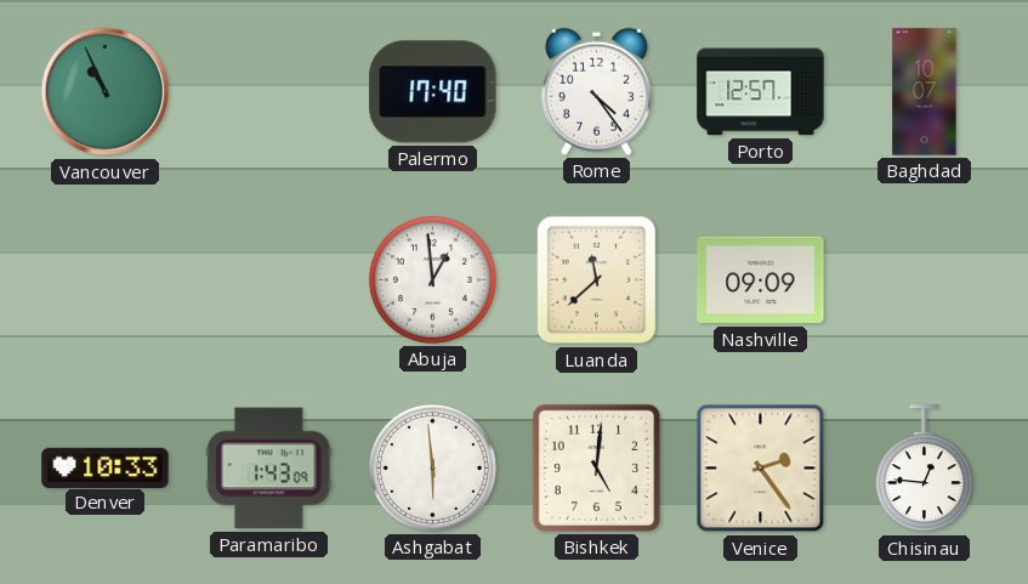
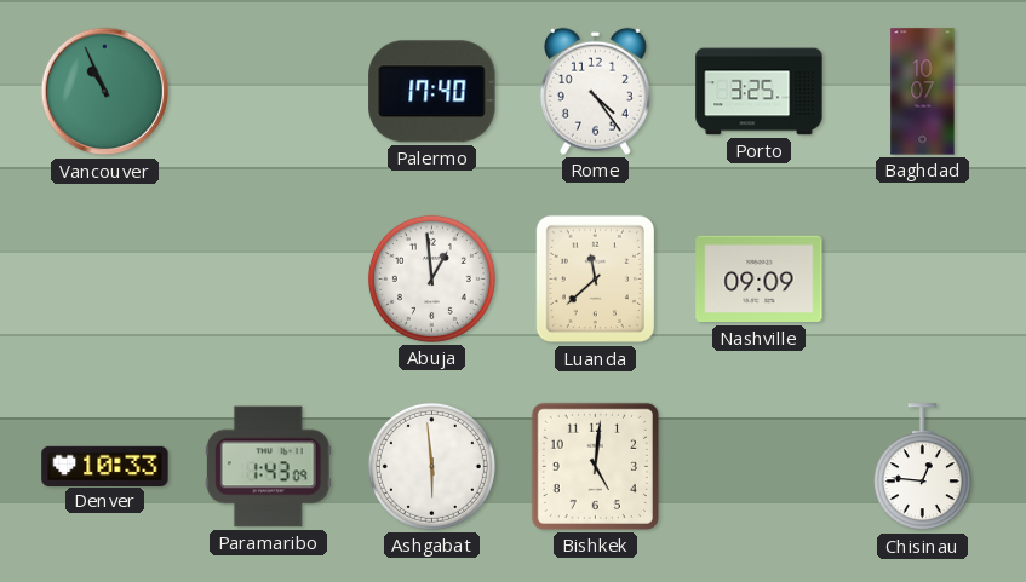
Porto: 12:57 -> 3:25 (760, 92)
Venice: 2:24 -> none (761, 469)
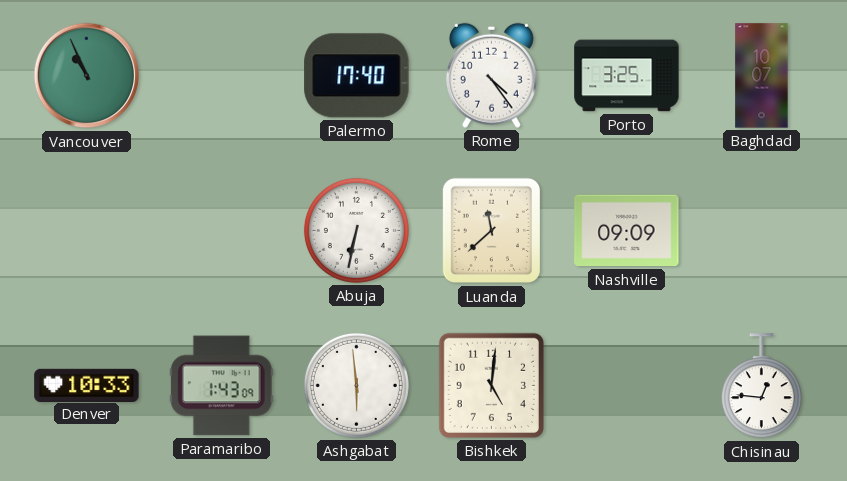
Abuja: 12:59 -> 6:32 (356, 230)
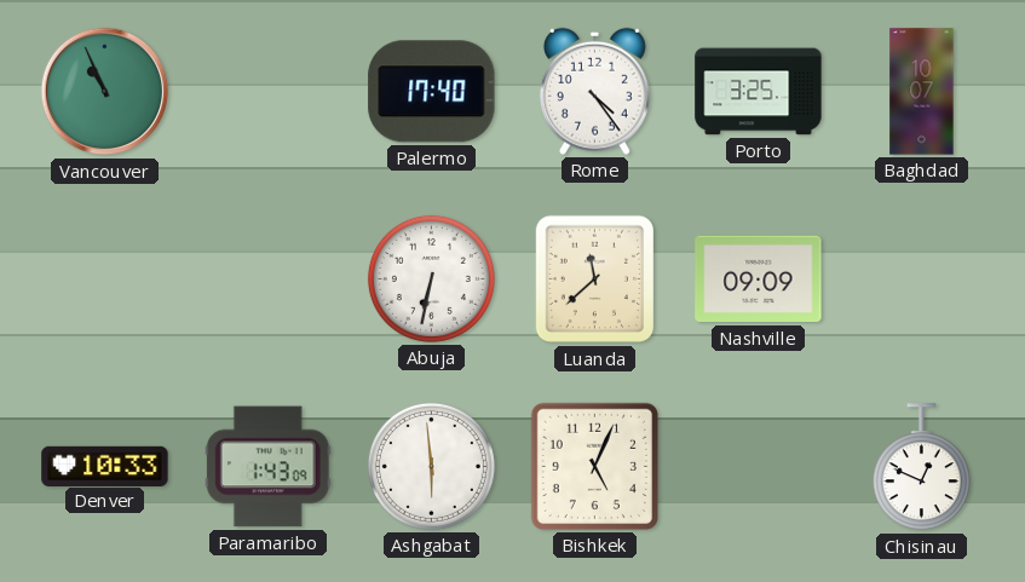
Bishkek: 5:01 -> 5:04 (594, 466)
Chisinau: 12:46 -> 12:49 (921, 467)
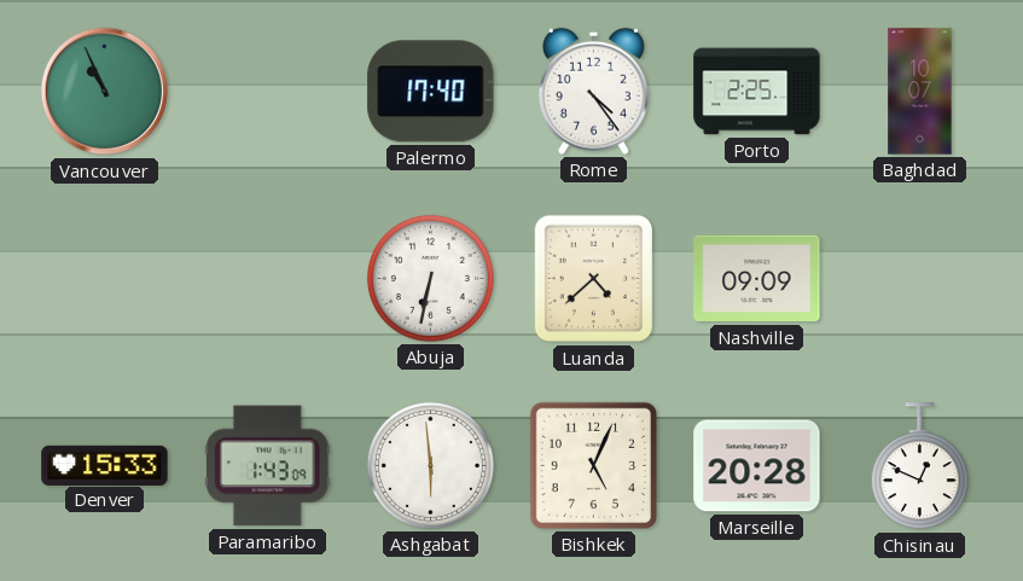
Porto: 3:25 -> 2:25 (757, 92)
Luanda: 11:38 -> 4:38 (593, 279)
Denver: 10:33 -> 15:33 (105, 465)
Marseille: none -> 20:28 (757, 466)
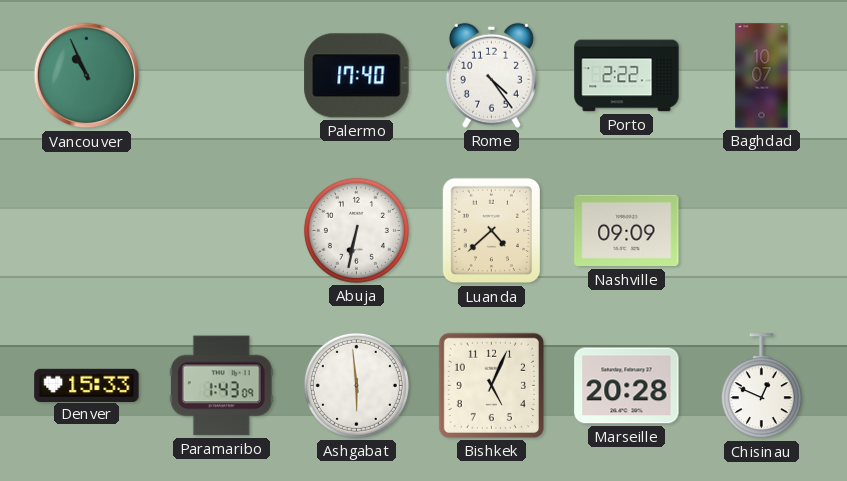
Porto: 2:25 -> 2:22 (627, 76)
